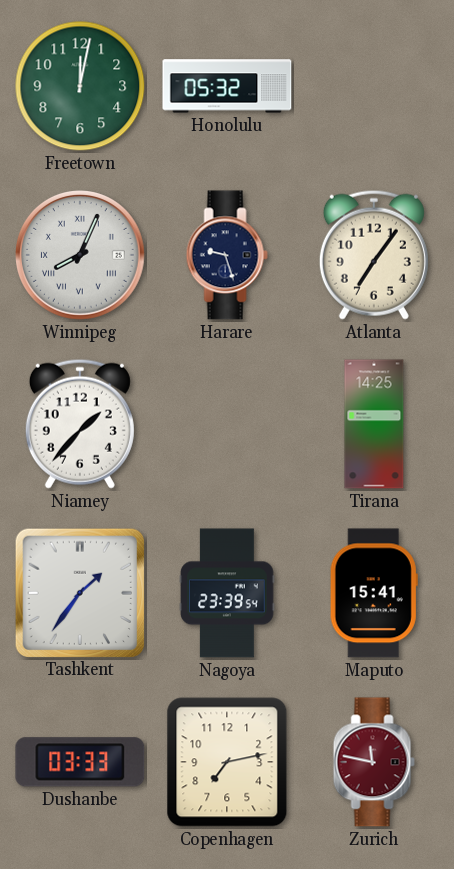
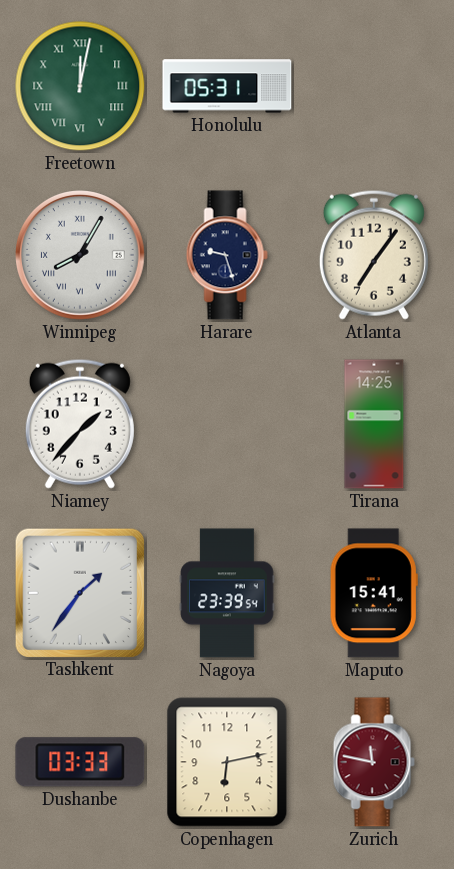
Freetown numerals: Arabic -> Roman (80, 86)
Honolulu: 05:32 -> 05:31 (227, 86)
Winnipeg: 8:04 -> 8:05 (81, 256)
Copenhagen: 7:13 -> 6:13 (227, 762)
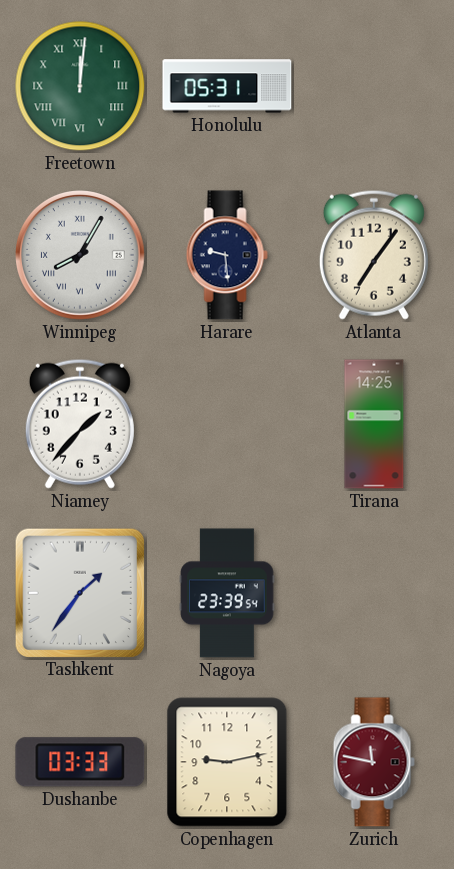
Freetown: 12:02 -> 12:01 (80, 86)
Harare: 9:27 -> 9:29 (227, 255)
Maputo: 15:41 -> none (374, 593)
Copenhagen: 6:13 -> 9:13 (227, 762)
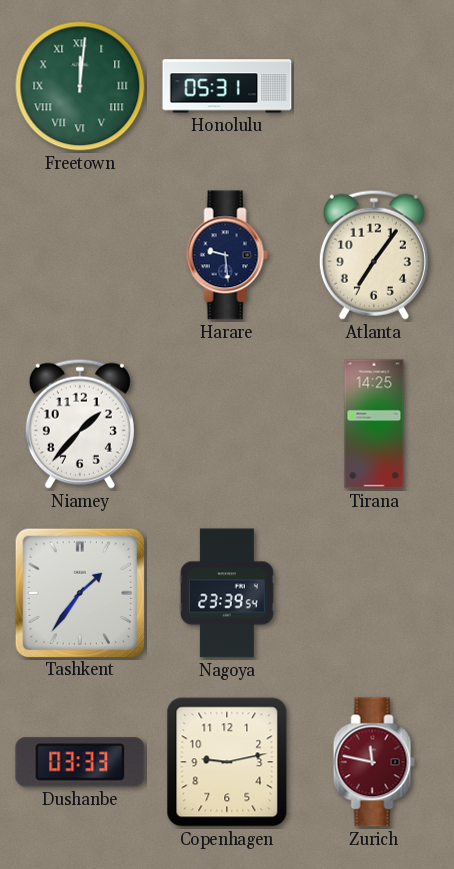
Winnipeg: 8:05 -> none (81, 256)
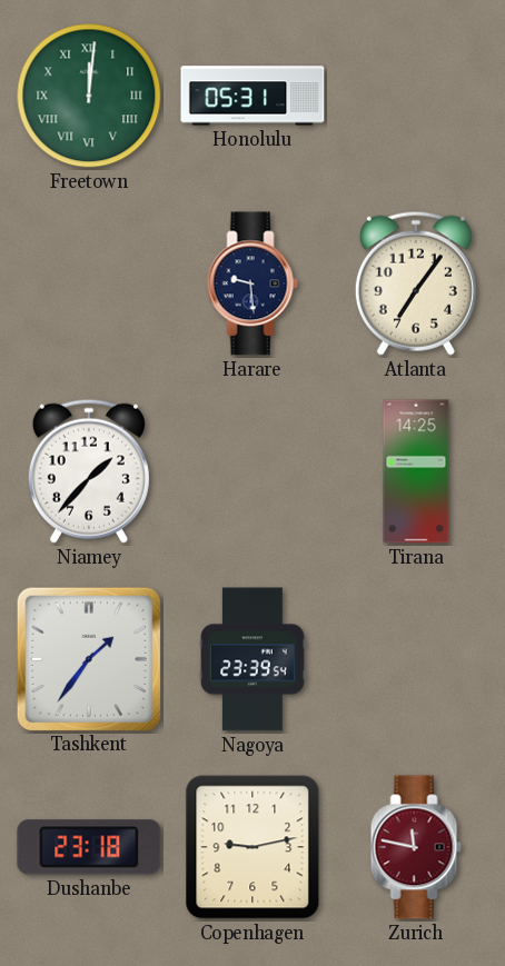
Dushanbe: 03:33 -> 23:18 (89, 847)
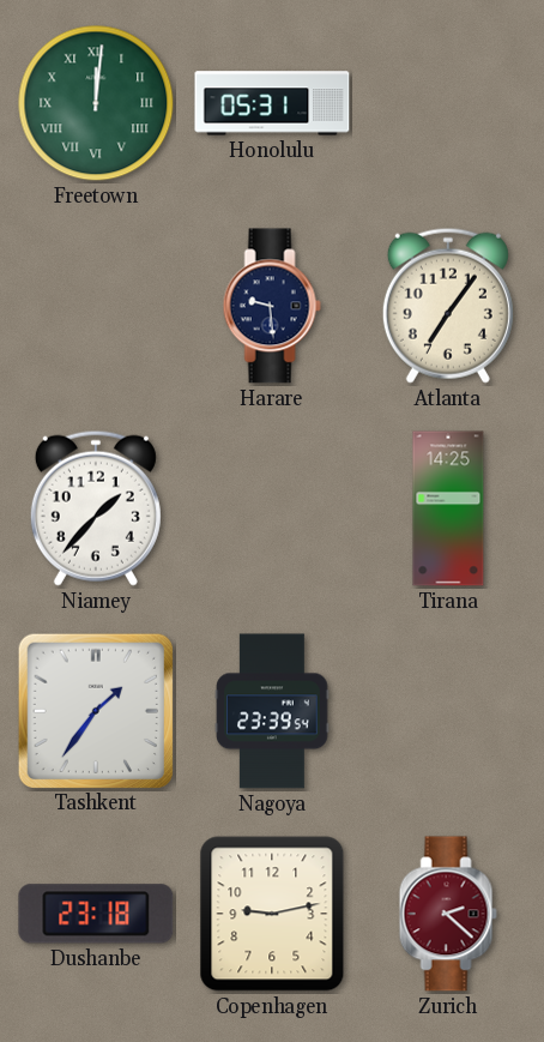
Zurich: 11:47 -> 2:22 (448, 914)
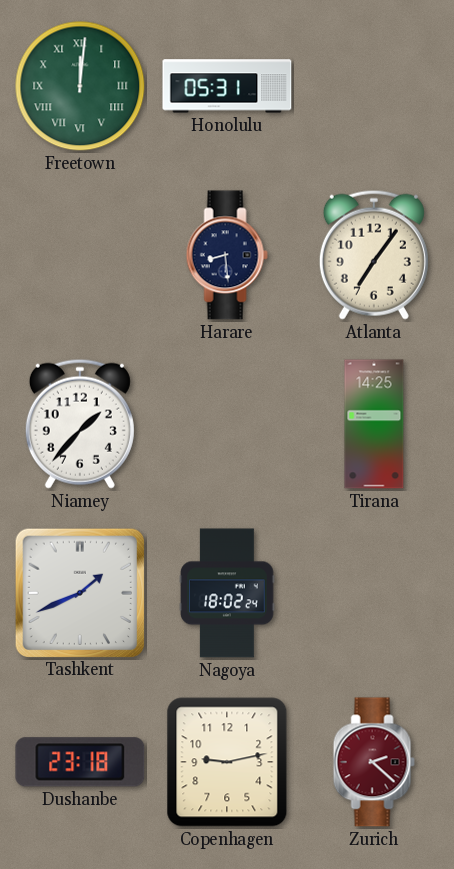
Harare: 9:29 -> 8:29 (227, 255)
Tashkent: 1:36 -> 1:41 (79, 592)
Nagoya: 23:39 -> 18:02 (227, 593)
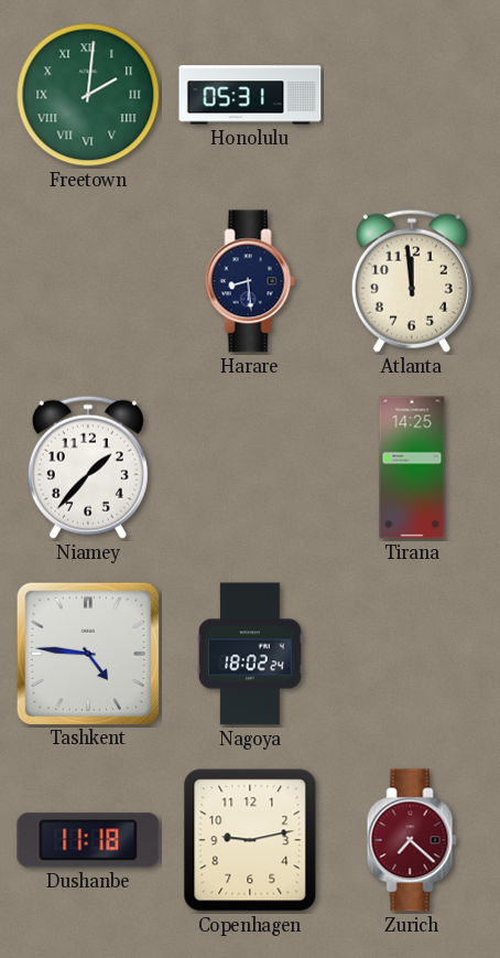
Freetown: 12:01 -> 2:01 (88, 95)
Atlanta: 7:06 -> 11:59 (412, 281)
Tashkent: 1:41 -> 4:46 (87, 653)
Dushanbe: 23:18 -> 11:18 (88, 840)
Zurich: 2:22 -> 7:22 (412, 840)
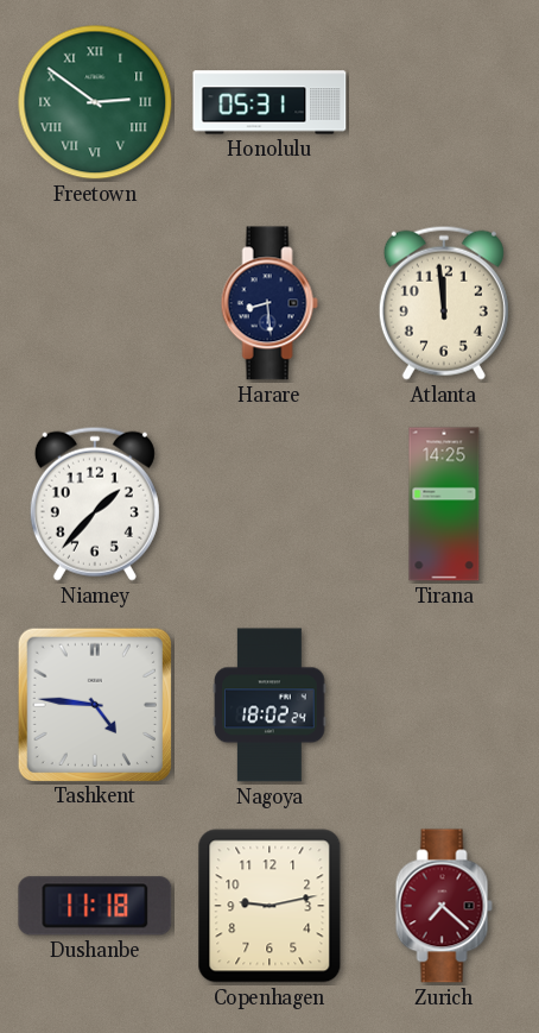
Freetown: 2:01 -> 2:51 (95, 102)
